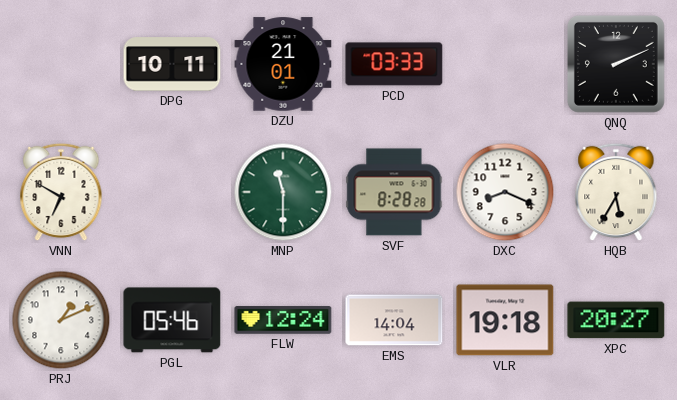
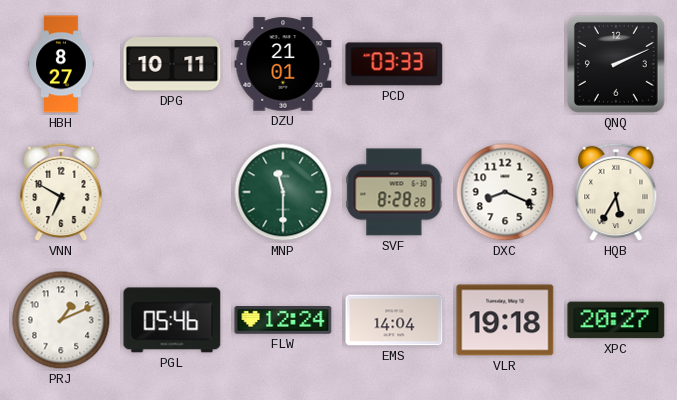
HBH: none -> 8:27 (61, 64)
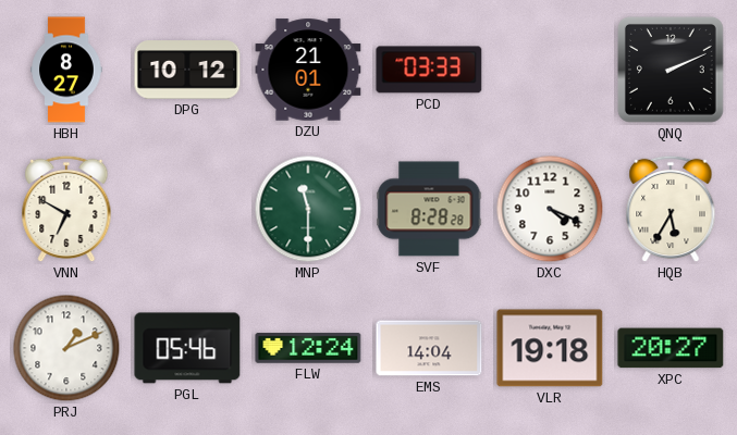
DPG: 10:11 -> 10:12 (187, 70)
DXC: 8:19 -> 4:19 (550, 209)
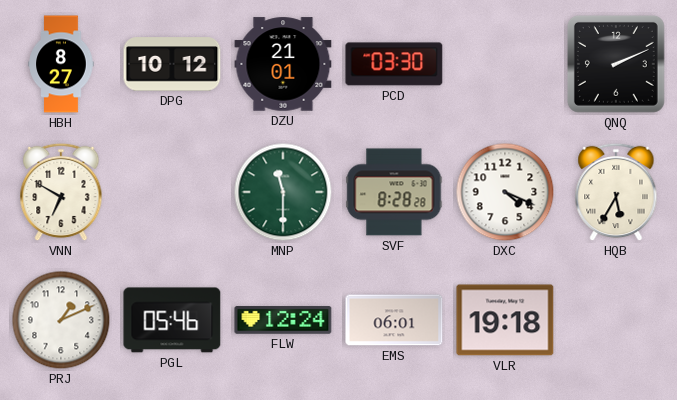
PCD: 03:33 -> 03:30 (394, 64)
EMS: 14:04 -> 06:01 (394, 320)
XPC: 20:27 -> none (671, 348)
